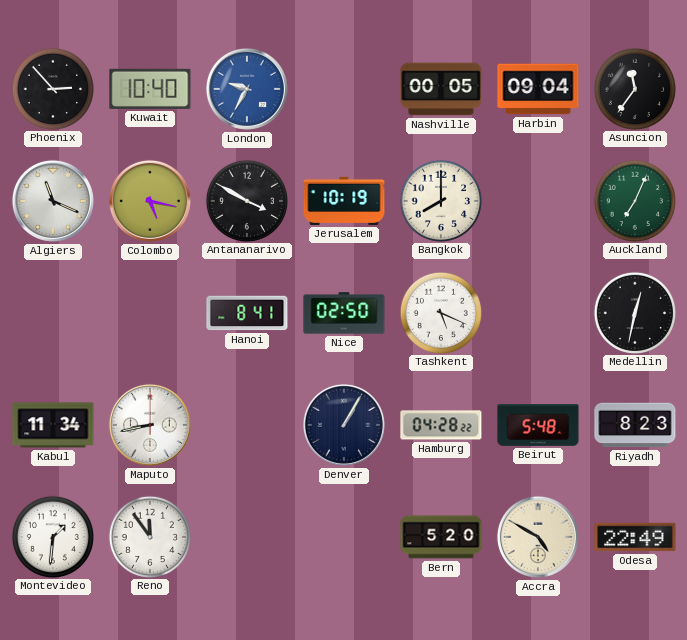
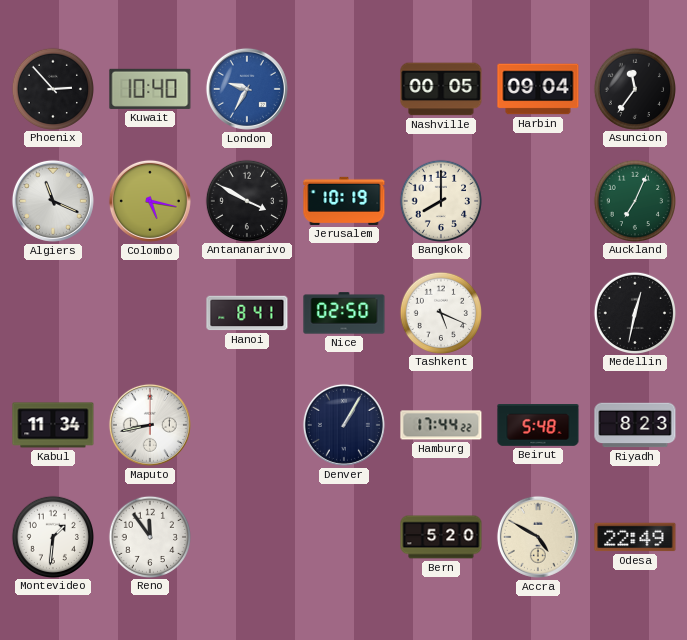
Hamburg: 04:28 -> 17:44 (441, 425)
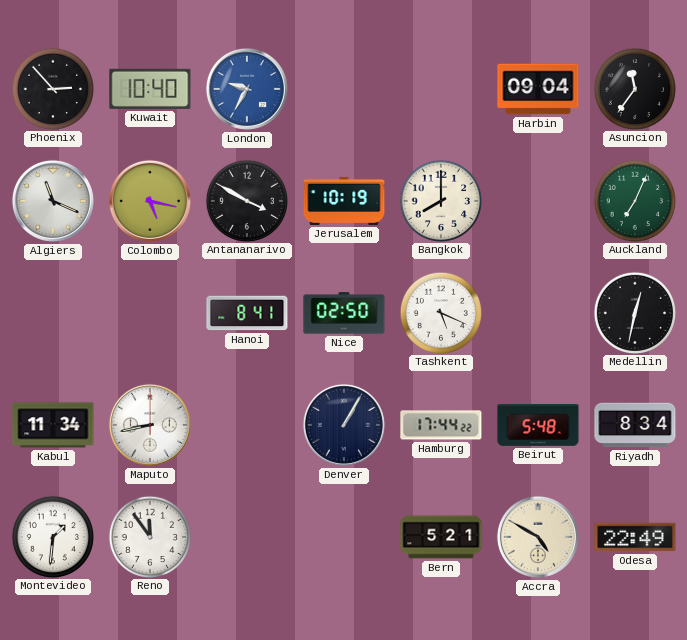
Nashville: 00:05 -> none (441, 89)
Riyadh: 8:23 -> 8:34 (635, 425)
Bern: 5:20 -> 5:21 (441, 537)
